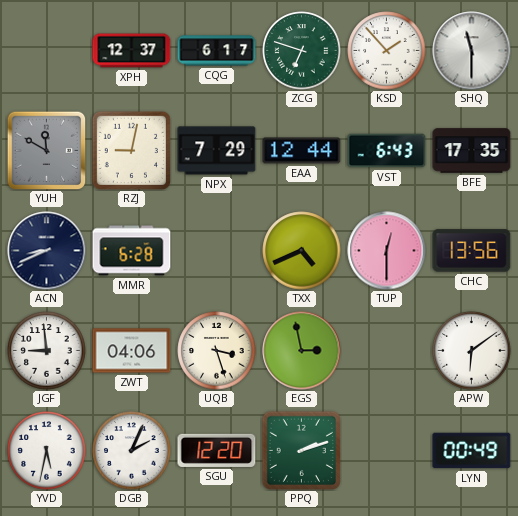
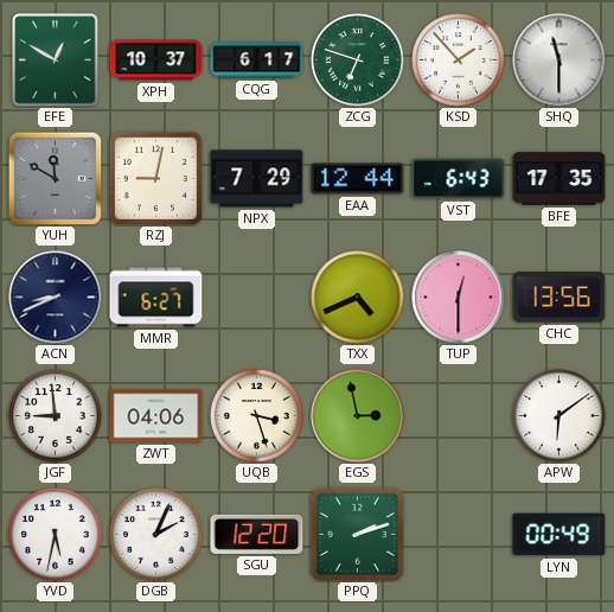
EFE: none -> 12:50 (56, 60)
XPH: 12:37 -> 10:37 (156, 60)
MMR: 6:28 -> 6:27 (156, 298)
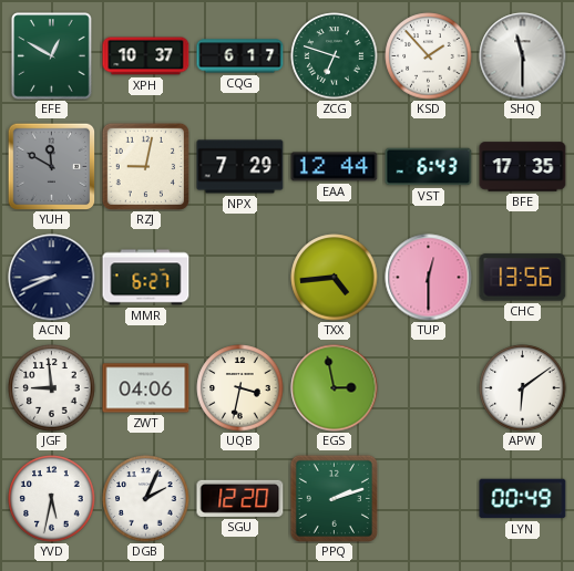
TXX: 4:41 -> 4:44 (335, 278)
UQB: 3:27 -> 3:32 (240, 388)
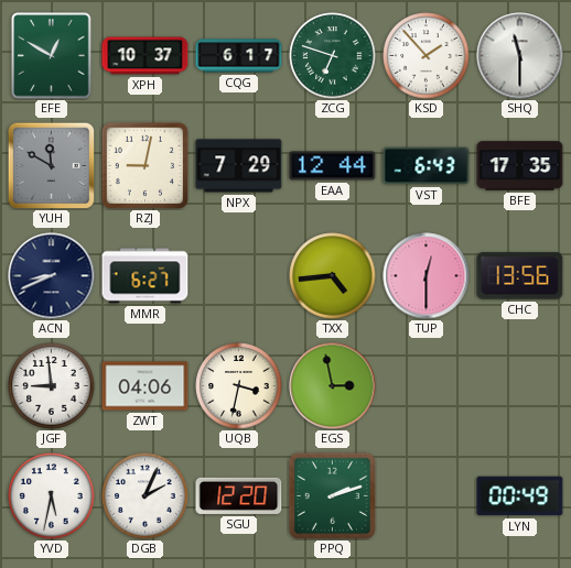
APW: 6:09 -> none (523, 388)
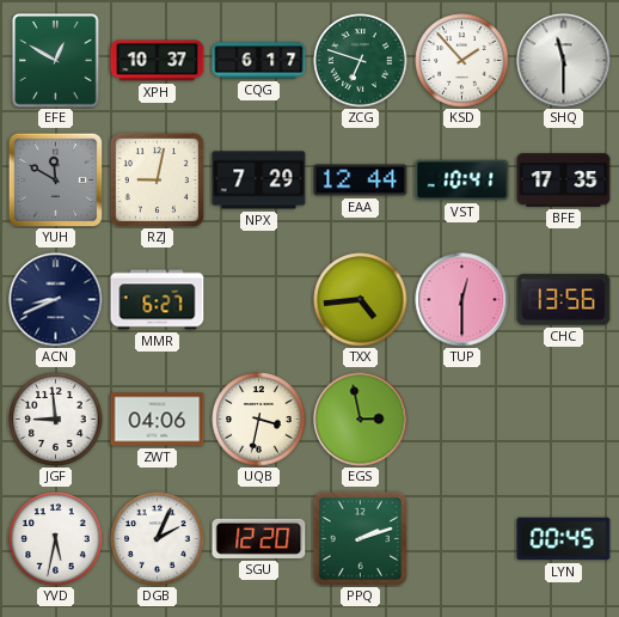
VST: 6:43 -> 10:41 (462, 181)
LYN: 00:49 -> 00:45 (564, 539)
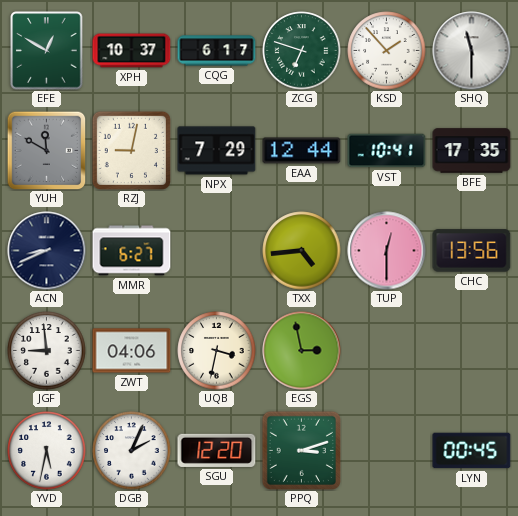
PPQ: 2:12 -> 3:12 (301, 450)
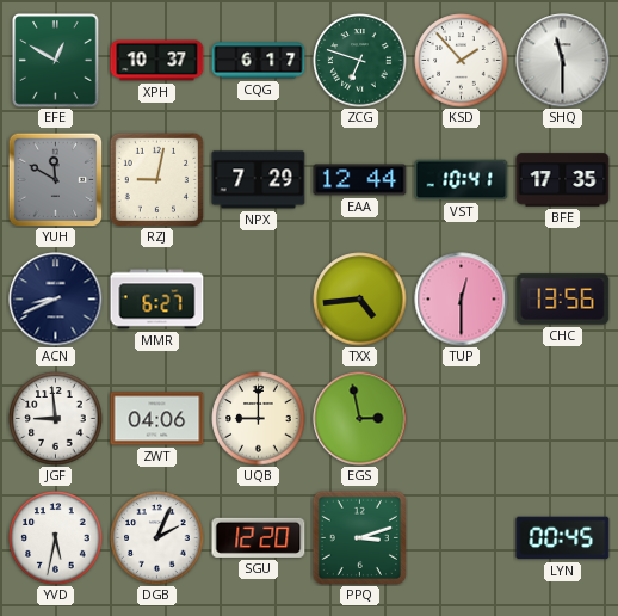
UQB: 3:32 -> 9:00 (259, 419)
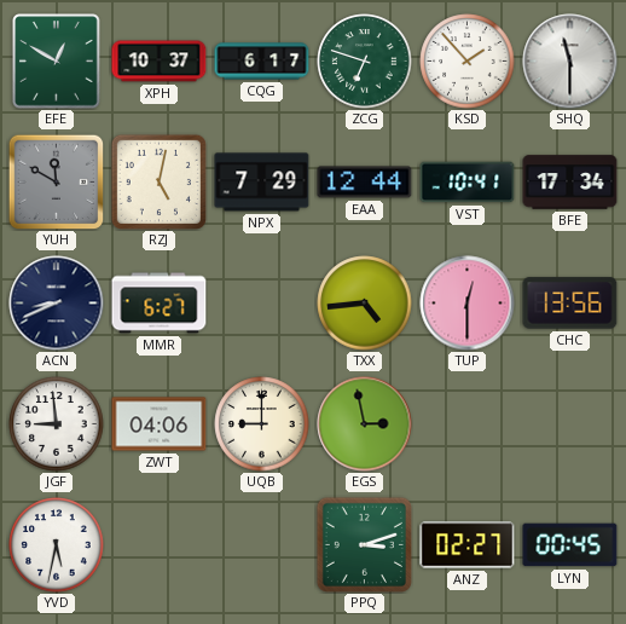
RZJ: 9:02 -> 5:02 (158, 181)
BFE: 17:35 -> 17:34 (570, 183)
DGB: 2:04 -> none (157, 538)
SGU: 12:20 -> none (259, 537)
ANZ: none -> 02:27 (468, 545)
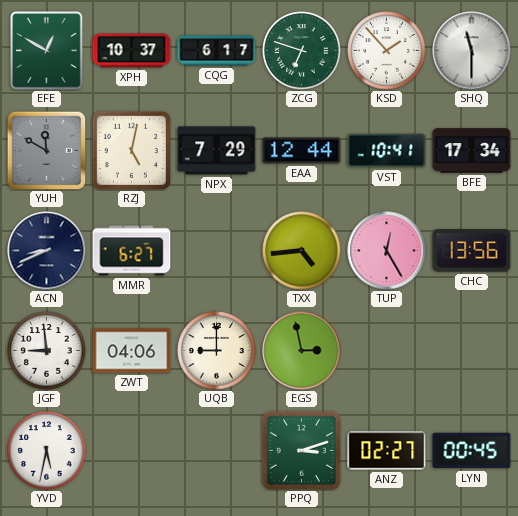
TUP: 12:30 -> 12:25 (387, 251)
